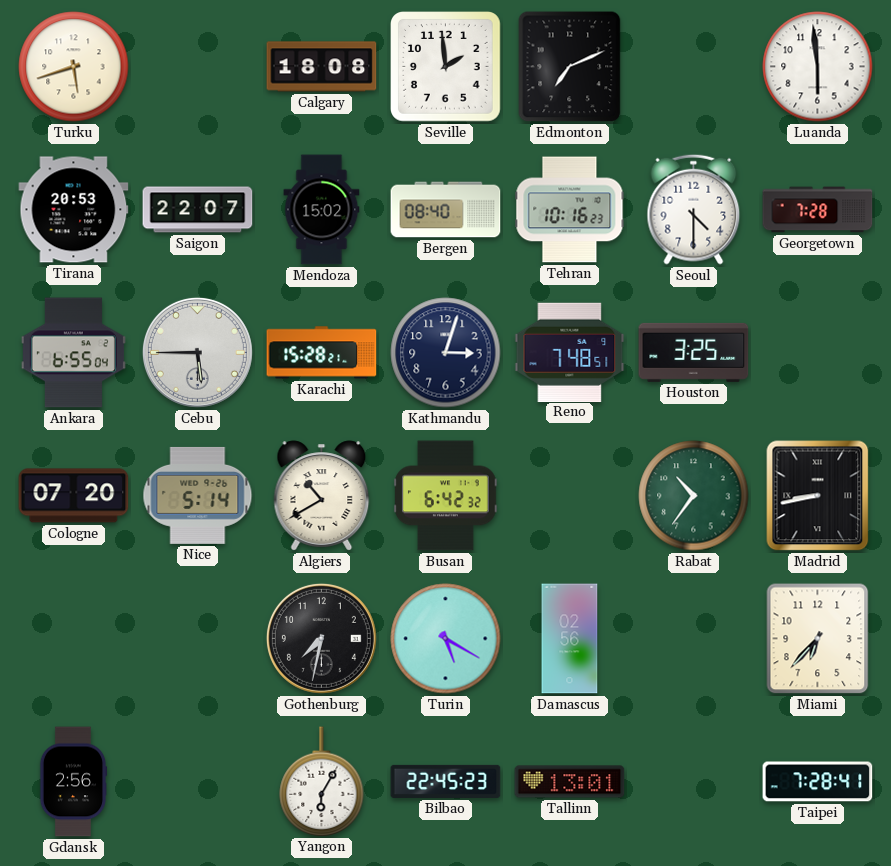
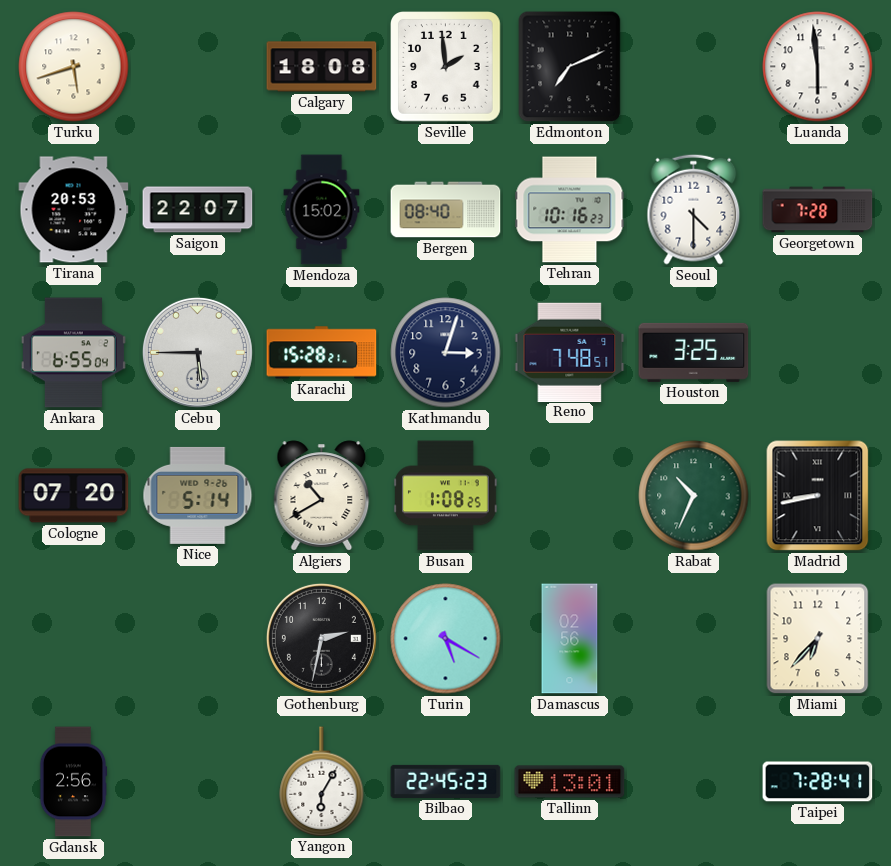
Busan: 6:42 -> 1:08 (446, 496)
Rabat: 10:36 -> 10:34 (694, 496)
Gothenburg: 7:32 -> 2:32 (321, 638)
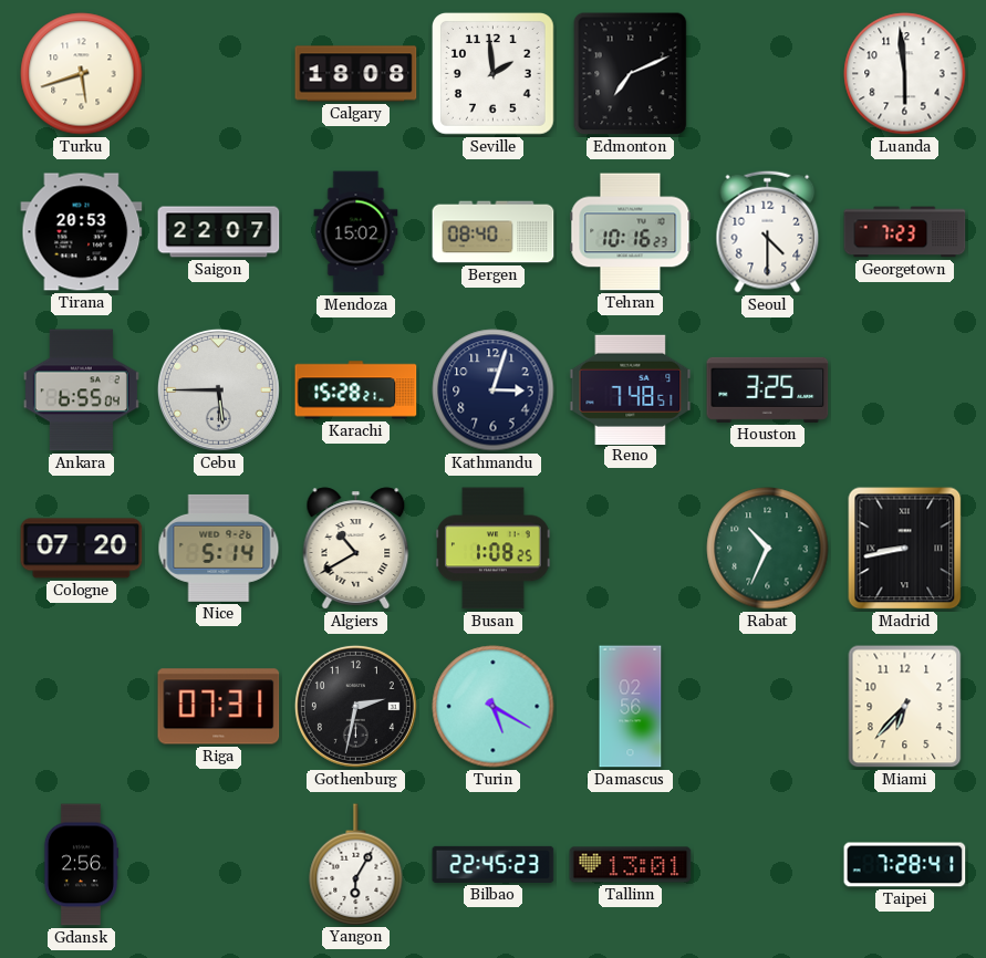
Georgetown: 7:28 -> 7:23 (905, 232)
Riga: none -> 07:31 (219, 707)
